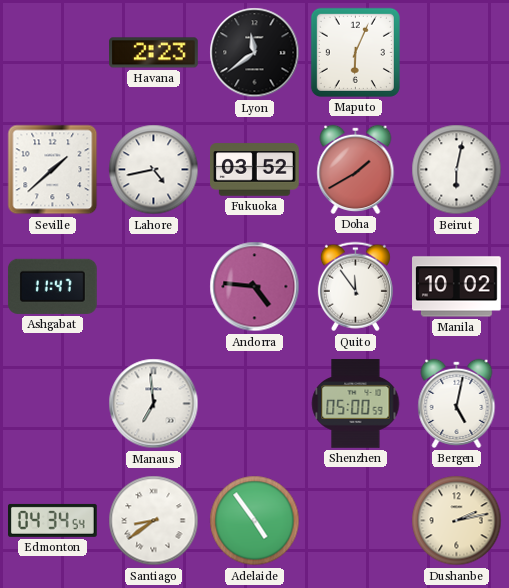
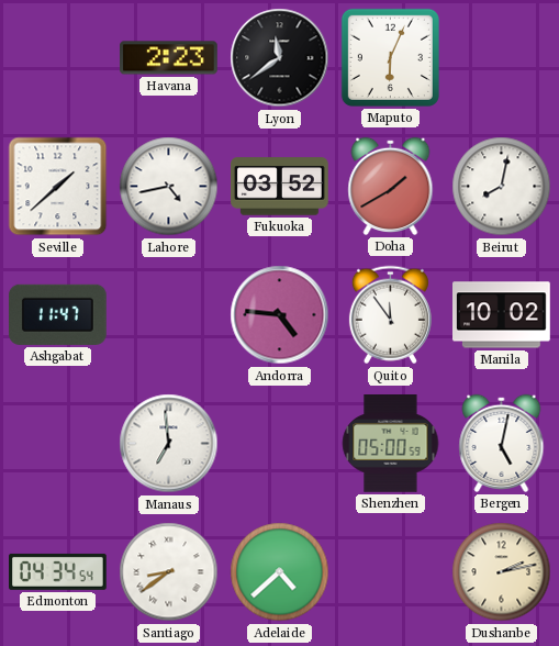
Beirut: 6:02 -> 8:02 (502, 187)
Adelaide: 4:54 -> 4:38 (280, 572)
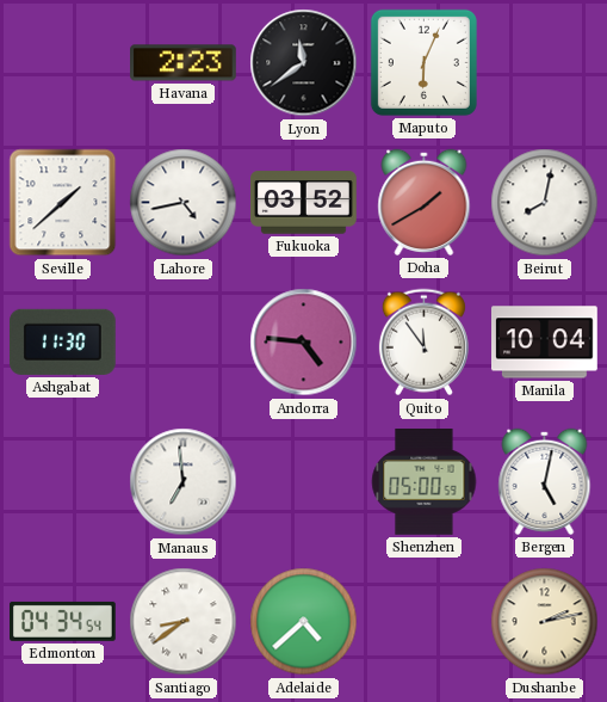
Ashgabat: 11:47 -> 11:30 (62, 341)
Manila: 10:02 -> 10:04 (545, 343)
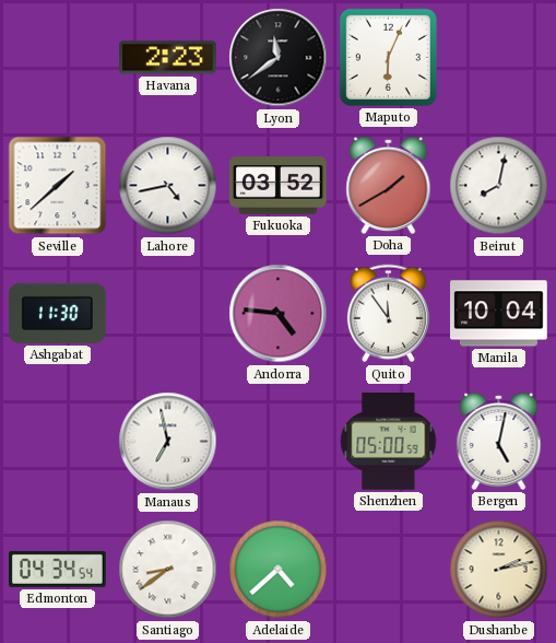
Manaus: 6:59 -> 6:58 (168, 442)
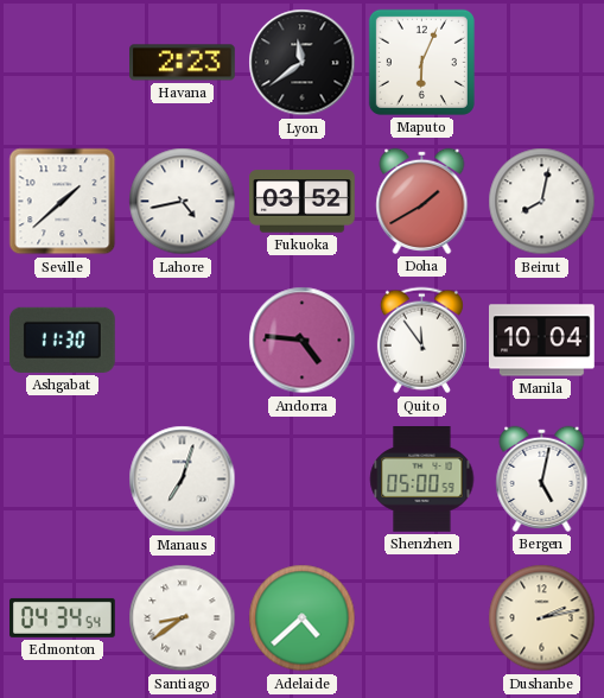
Manaus: 6:58 -> 7:03 (183, 480)
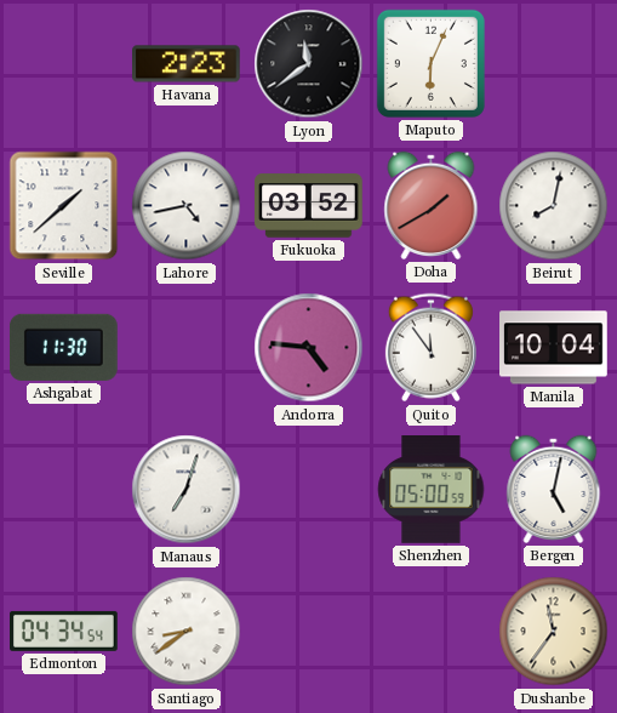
Adelaide: 4:38 -> none (303, 618)
Dushanbe: 2:13 -> 11:36 (554, 632)
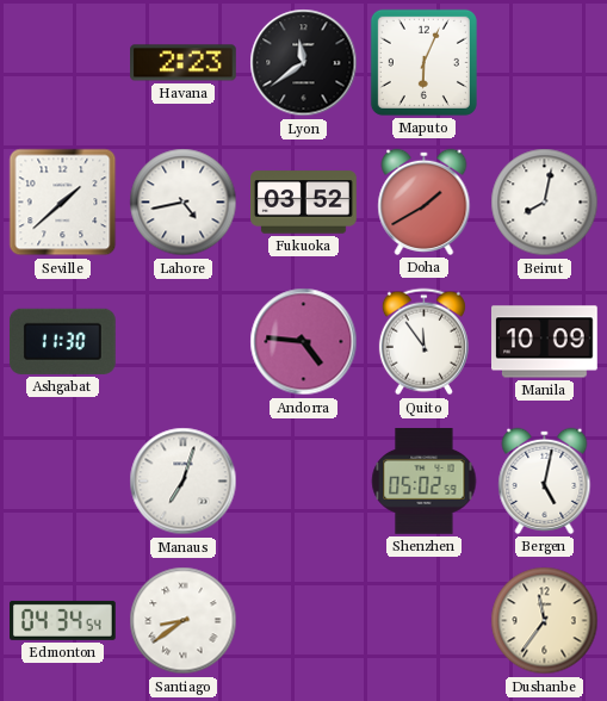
Manila: 10:04 -> 10:09 (545, 342)
Shenzhen: 05:00 -> 05:02 (425, 482)
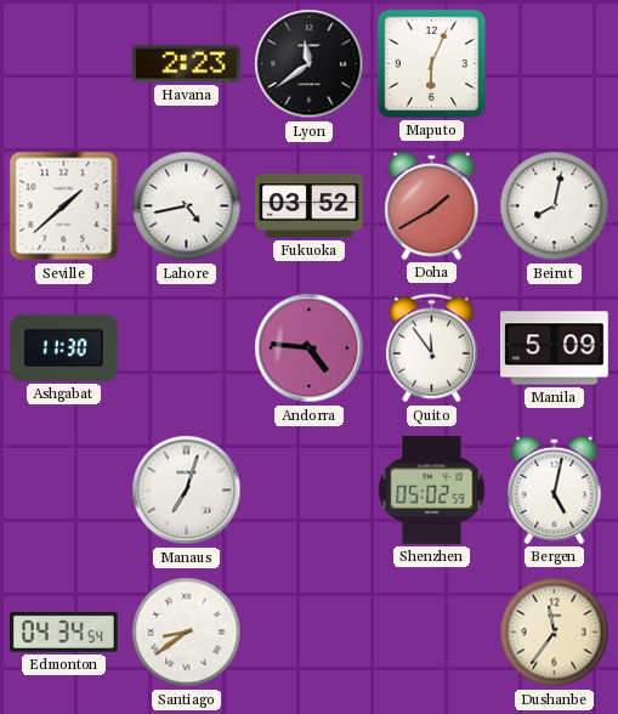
Manila: 10:09 -> 5:09 (555, 348)
